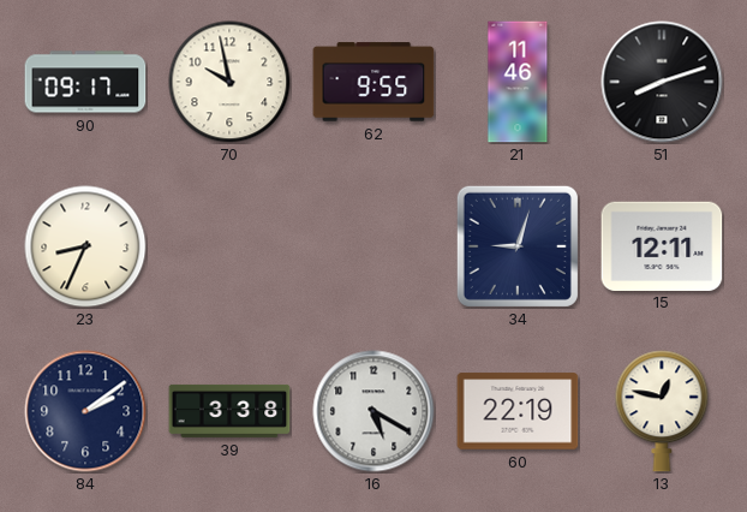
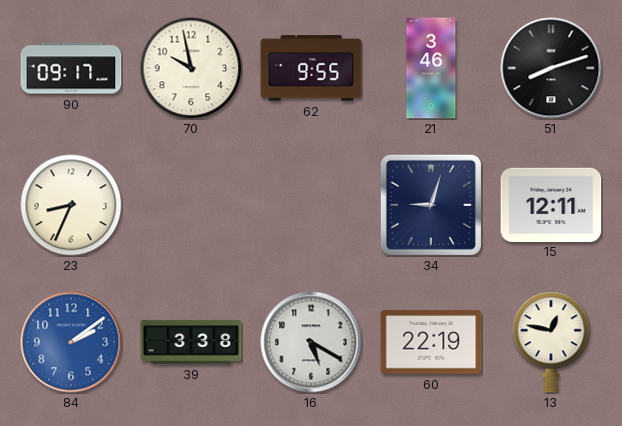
21: 11:46 -> 3:46 (431, 68)
84 dial: navy -> blue (71, 342)
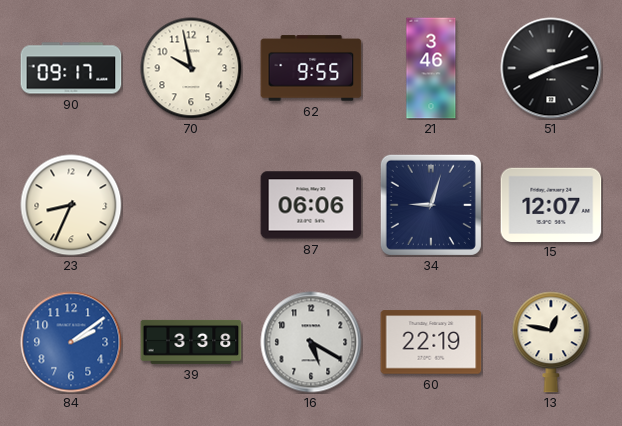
87: none -> 06:06 (311, 205)
15: 12:11 -> 12:07 (551, 204)
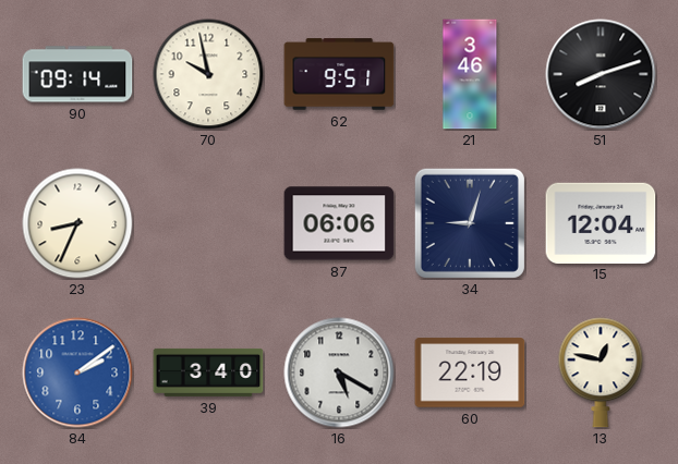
90: 09:17 -> 09:14 (77, 74)
62: 9:55 -> 9:51 (339, 74)
15: 12:07 -> 12:04 (601, 222)
39: 3:38 -> 3:40 (208, 373)
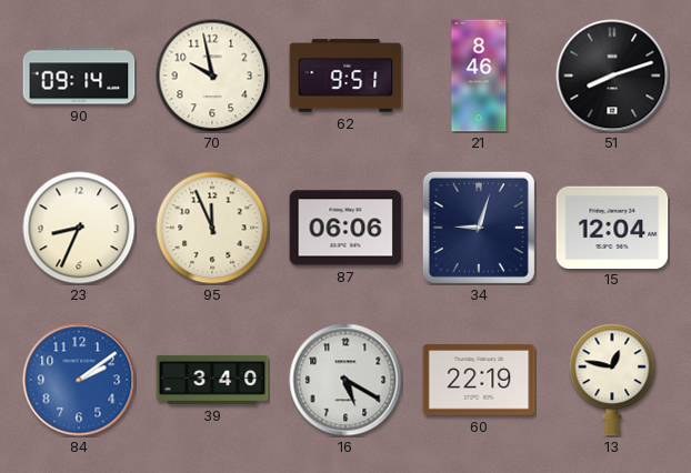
21: 3:46 -> 8:46 (479, 76)
95: none -> 11:56 (212, 228)
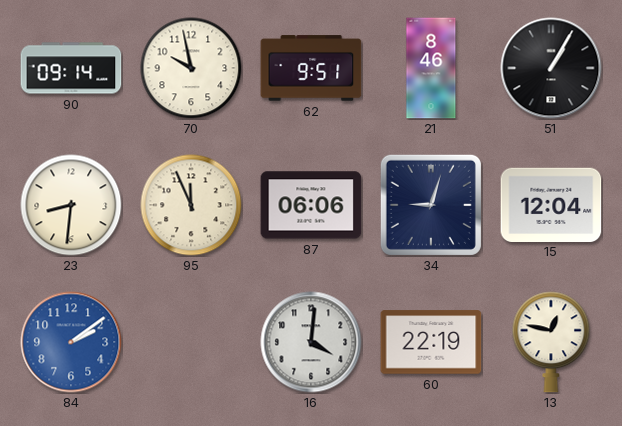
51: 8:12 -> 1:05 (551, 68)
23: 8:34 -> 8:31 (71, 205)
39: 3:40 -> none (212, 380)
16: 5:20 -> 4:01 (311, 342)
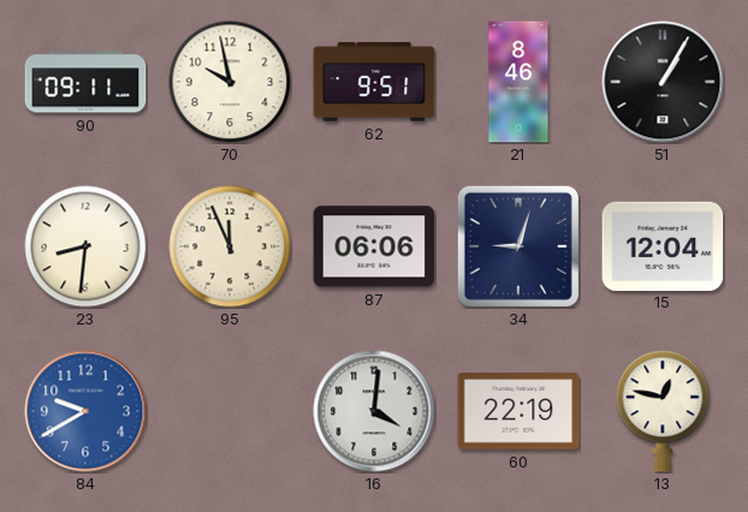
90: 09:14 -> 09:11 (85, 82)
84: 2:09 -> 9:40 (85, 411)
